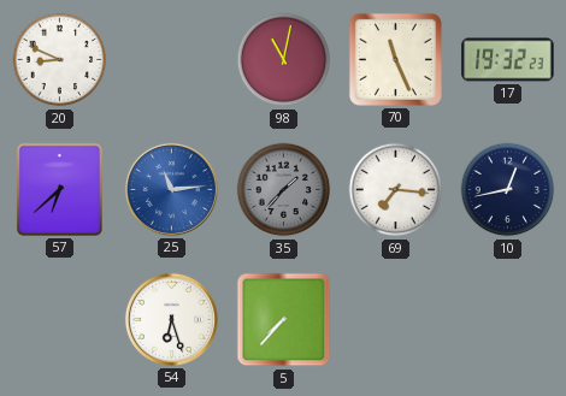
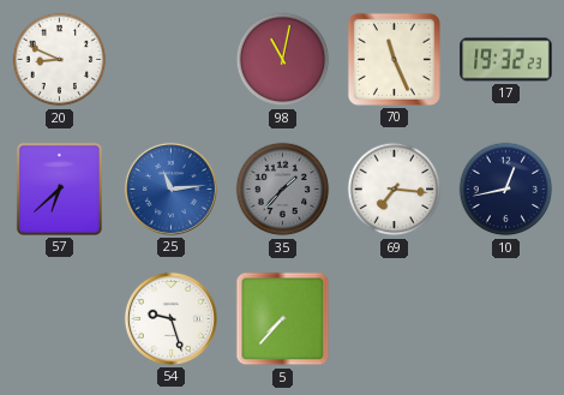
54: 6:27 -> 9:27 (170, 318)
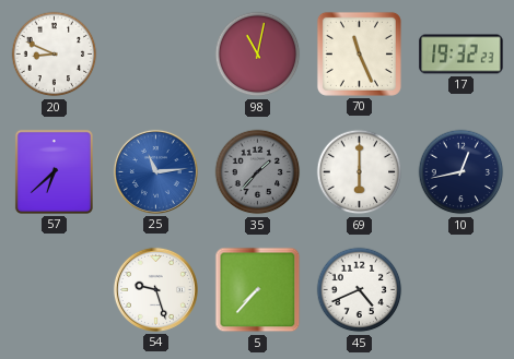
69: 7:16 -> 6:00 (360, 172)
45: none -> 4:41 (360, 290)
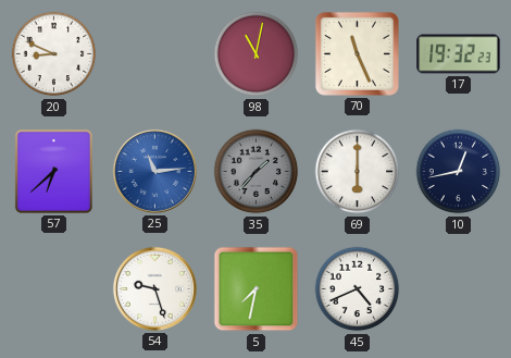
5: 7:37 -> 7:32 (257, 289)
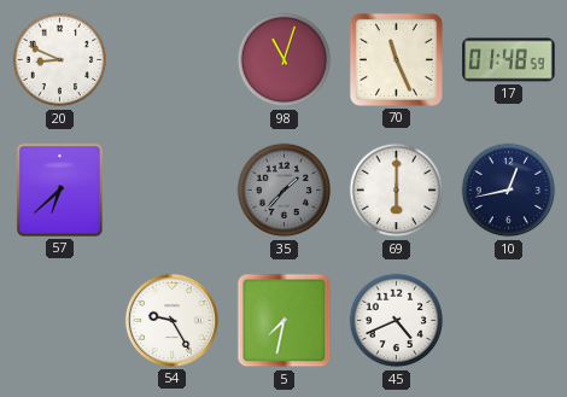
98: 11:02 -> 11:03 (285, 60)
17: 19:32 -> 01:48 (509, 60)
25: 11:14 -> none (154, 171)
54: 9:27 -> 9:25 (171, 320)
